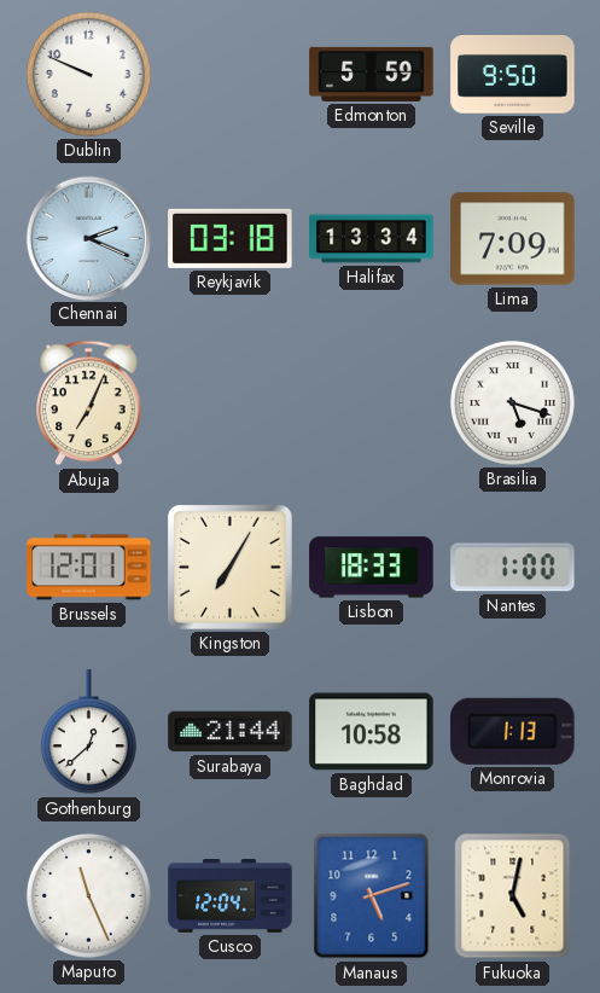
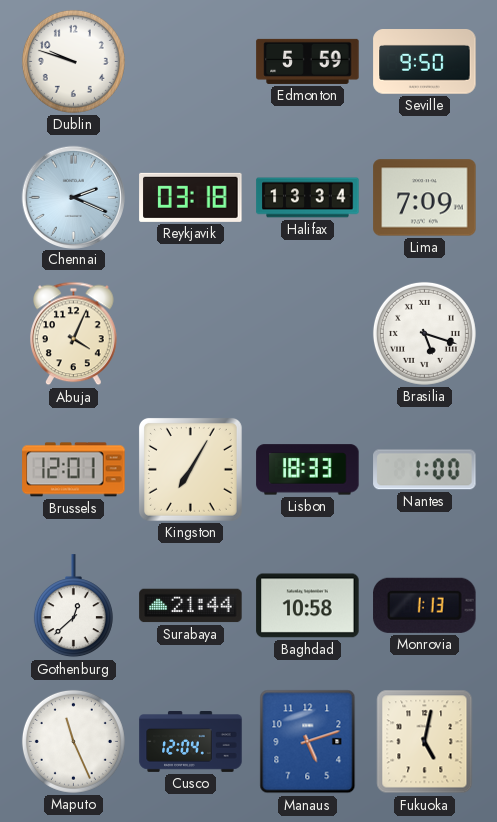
Dublin: 9:49 -> 9:48 (73, 61)
Abuja: 7:04 -> 4:04 (74, 334)
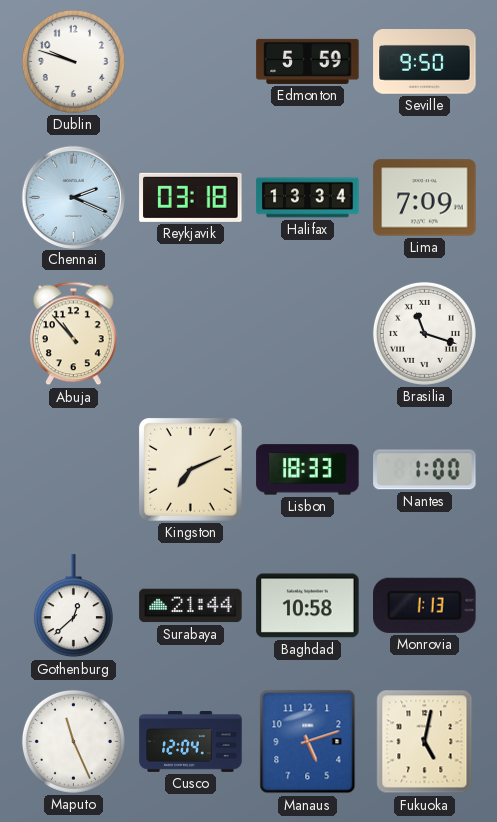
Abuja: 4:04 -> 10:53 (74, 334)
Brasilia: 5:18 -> 11:18 (424, 333)
Brussels: 12:01 -> none (74, 470)
Kingston: 7:05 -> 7:11 (190, 469)
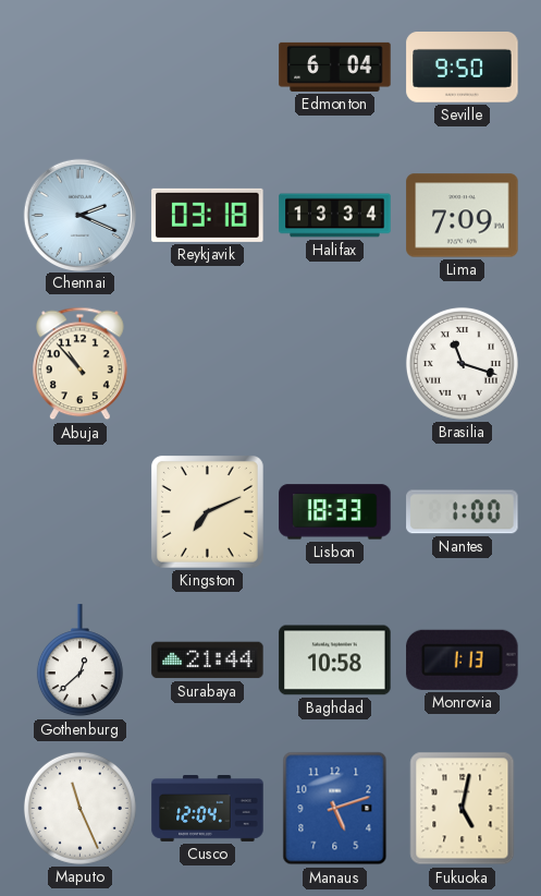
Dublin: 9:48 -> none (73, 61)
Edmonton: 5:59 -> 6:04 (335, 66)
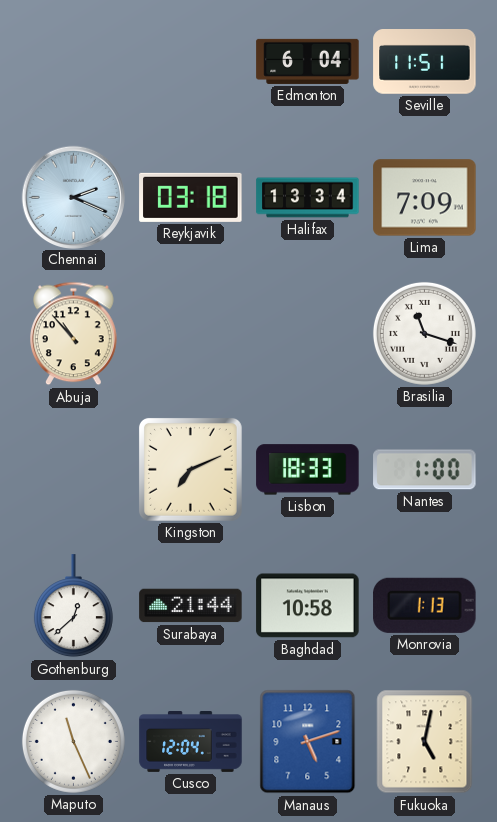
Seville: 9:50 -> 11:51 (425, 62)
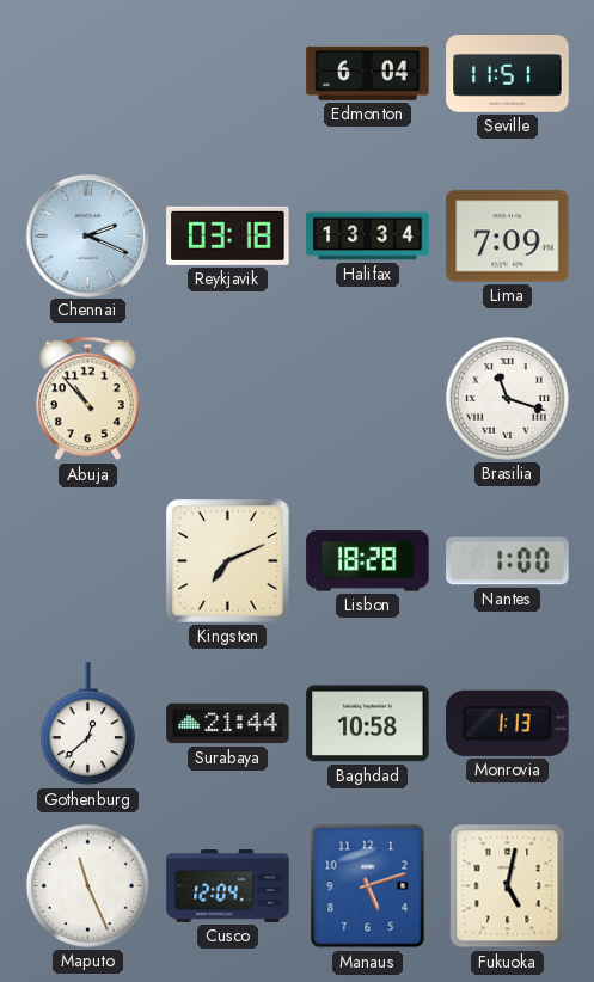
Lisbon: 18:33 -> 18:28 (368, 561)
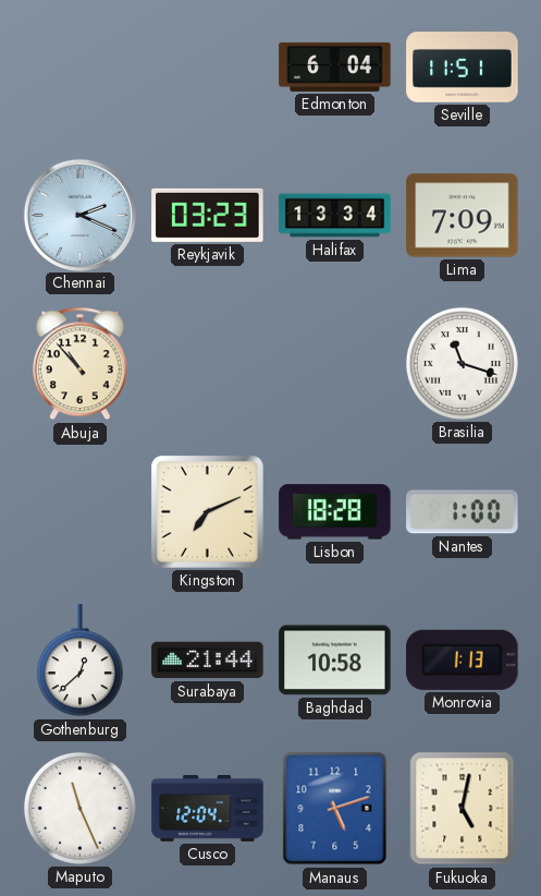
Reykjavik: 03:18 -> 03:23 (208, 215)
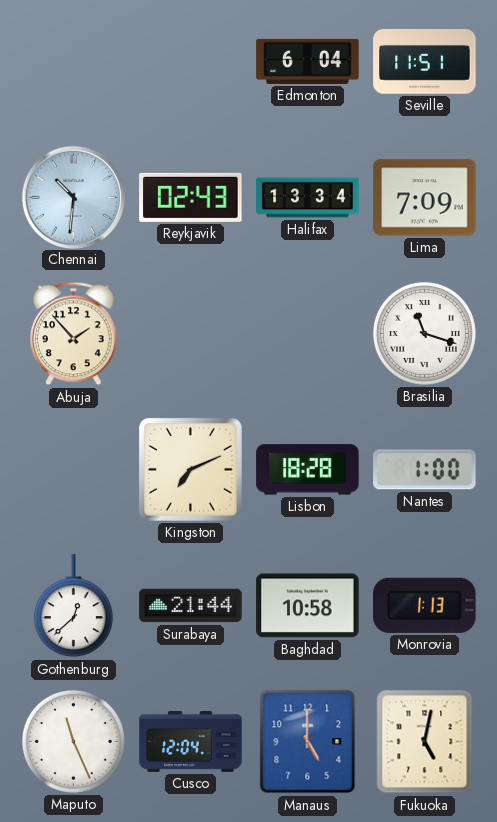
Chennai: 2:19 -> 10:31 (73, 197)
Reykjavik: 03:23 -> 02:43 (191, 197)
Abuja: 10:53 -> 1:53 (74, 334)
Manaus: 5:12 -> 5:00 (308, 742)
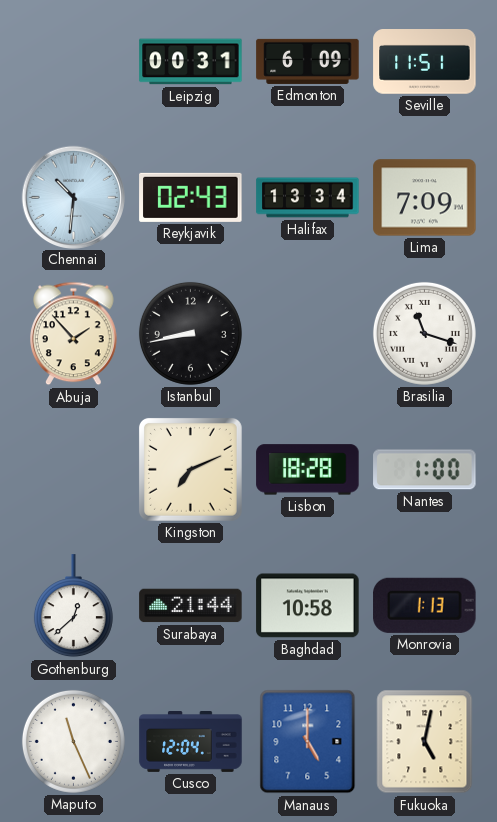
Leipzig: none -> 00:31 (191, 62)
Edmonton: 6:04 -> 6:09 (308, 61)
Istanbul: none -> 8:43 (190, 333)
